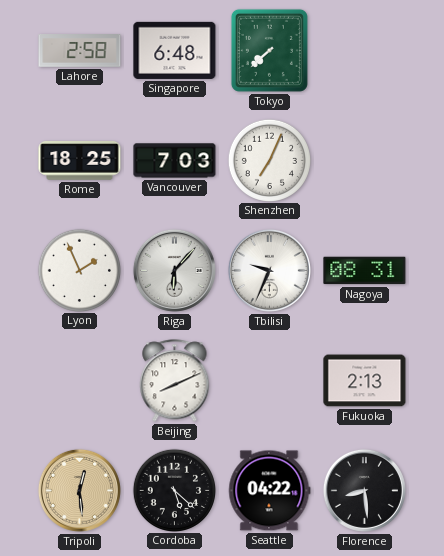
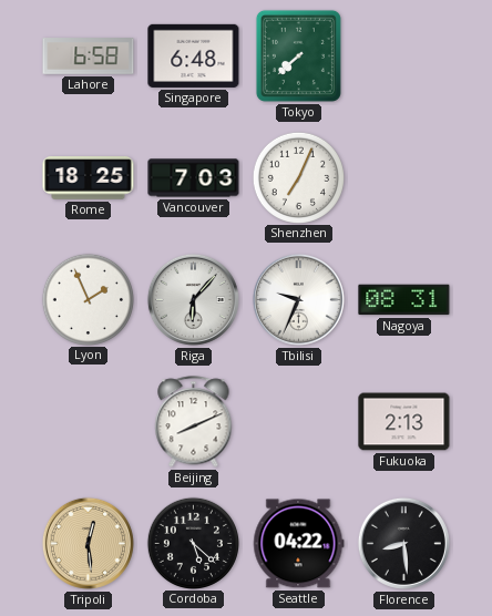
Lahore: 2:58 -> 6:58 (89, 57)
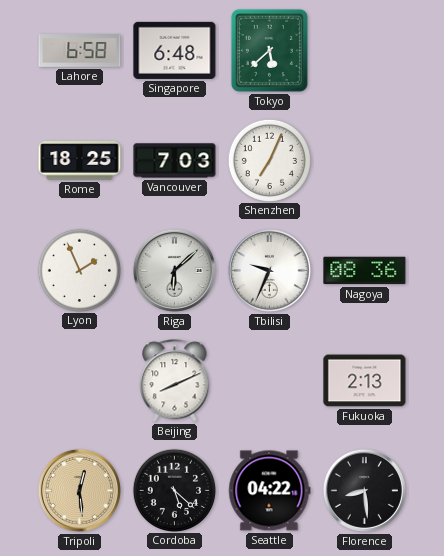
Tokyo: 7:38 -> 5:38 (269, 50)
Riga: 6:07 -> 6:08 (174, 270)
Nagoya: 08:31 -> 08:36 (365, 271)
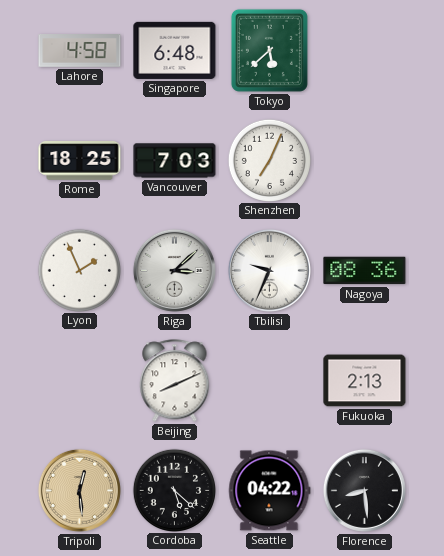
Lahore: 6:58 -> 4:58 (80, 51)
Riga: 6:08 -> 3:08 (174, 270)
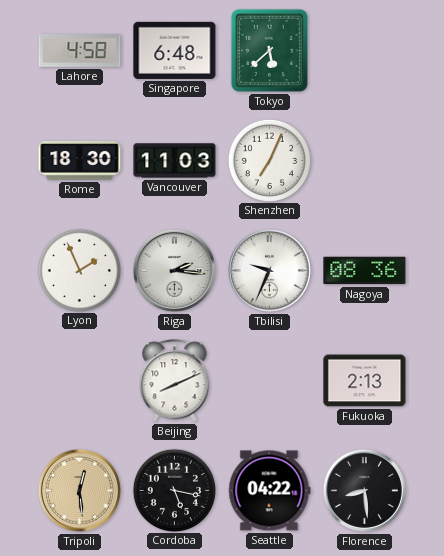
Rome: 18:25 -> 18:30 (80, 161)
Vancouver: 7:03 -> 11:03 (175, 161)
Riga: 3:08 -> 2:16 (174, 270)
Cordoba: 5:22 -> 5:17 (174, 490)
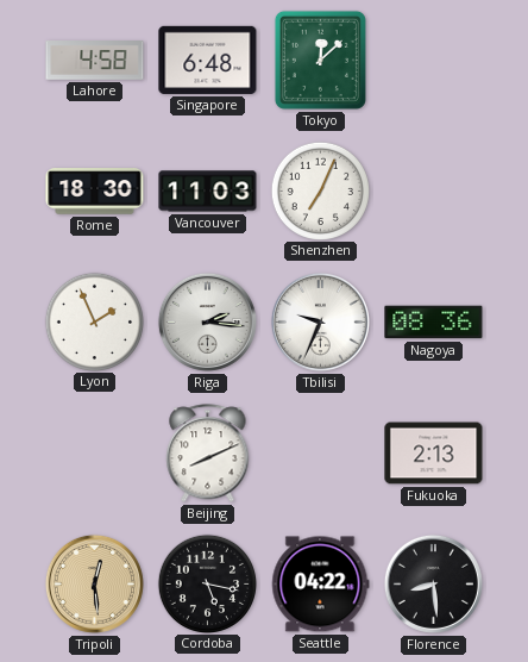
Tokyo: 5:38 -> 12:08 (320, 60)
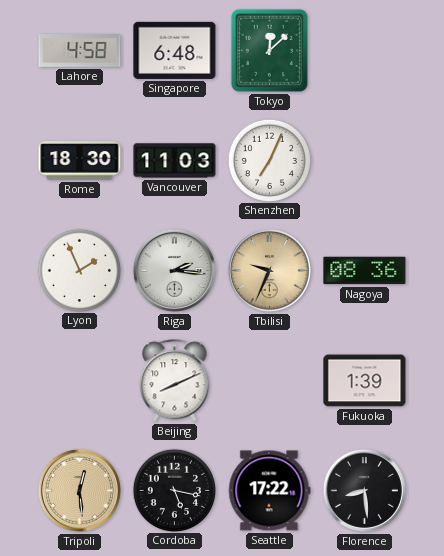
Tbilisi dial: white -> champagne (269, 270)
Fukuoka: 2:13 -> 1:39 (365, 381)
Seattle: 04:22 -> 17:22 (270, 491)
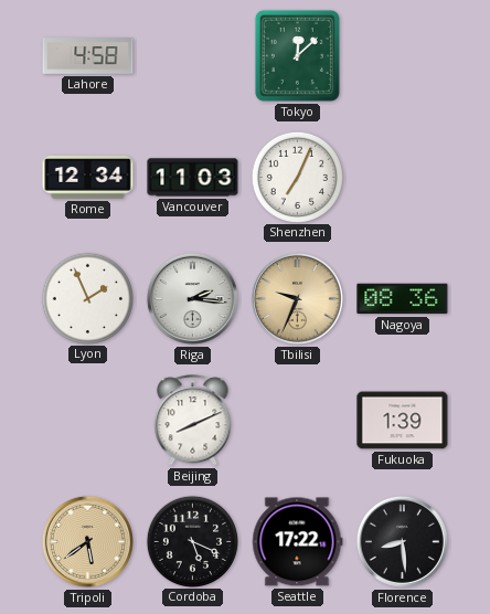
Singapore: 6:48 -> none (175, 50)
Rome: 18:30 -> 12:34 (88, 178)
Tripoli: 12:29 -> 5:39 (87, 541)
Cordoba: 5:17 -> 5:19 (192, 541)
